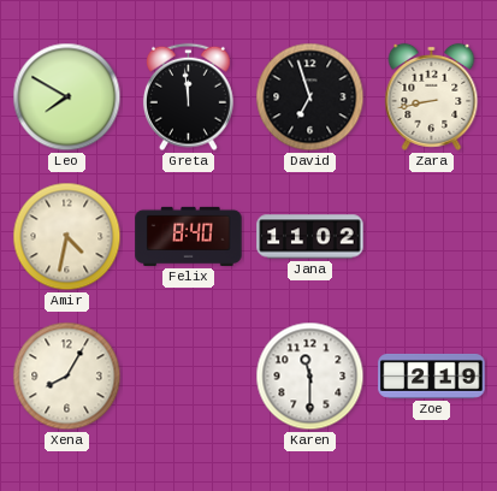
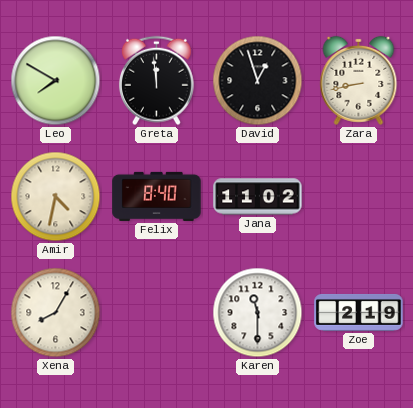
David: 6:57 -> 12:57 (258, 81)
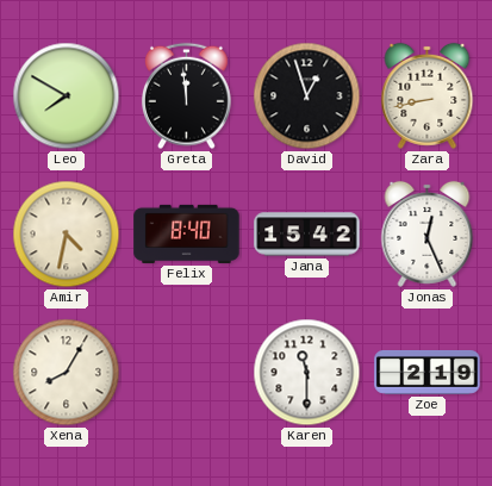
Jana: 11:02 -> 15:42 (307, 235)
Jonas: none -> 12:26 (428, 233)
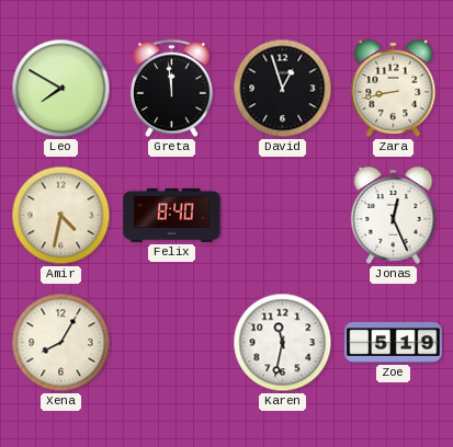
Jana: 15:42 -> none (307, 235)
Karen: 11:30 -> 11:32 (283, 343)
Zoe: 2:19 -> 5:19 (394, 342)
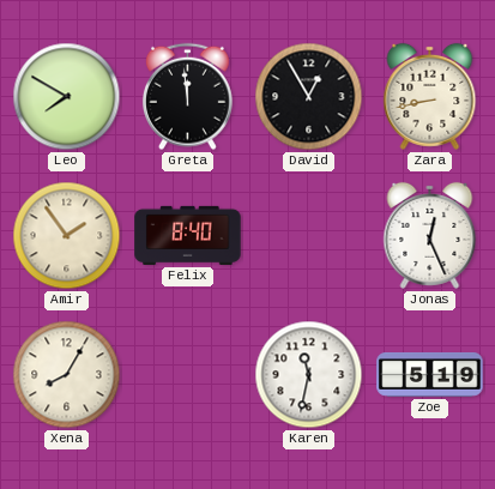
David: 12:57 -> 12:55 (309, 97)
Amir: 4:32 -> 1:54 (67, 236)
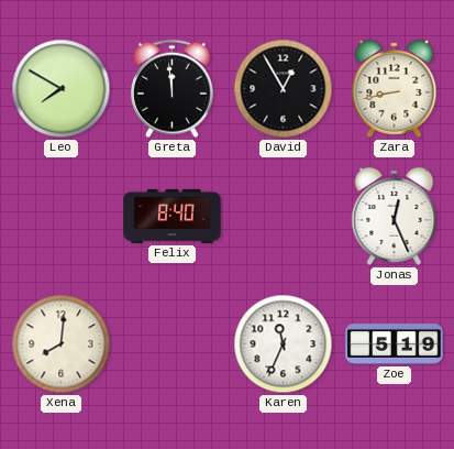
Amir: 1:54 -> none (67, 236)
Xena: 8:05 -> 8:01 (62, 344)
Karen: 11:32 -> 11:34 (284, 344)
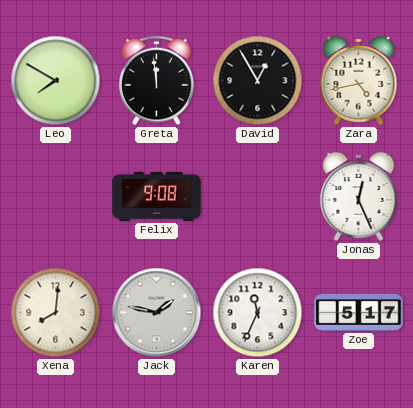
Zara: 8:43 -> 4:43 (359, 80)
Felix: 8:40 -> 9:08 (157, 196)
Jack: none -> 1:47 (157, 313)
Zoe: 5:19 -> 5:17 (359, 312)
